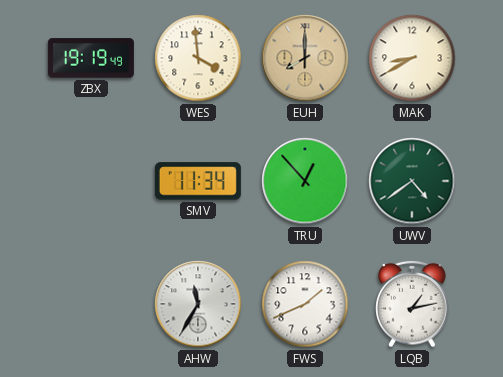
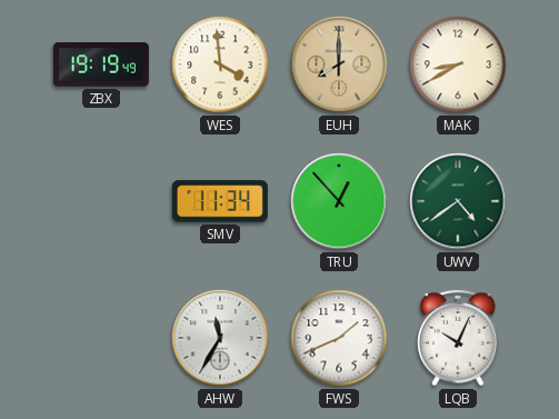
LQB: 1:13 -> 10:04 (458, 338)
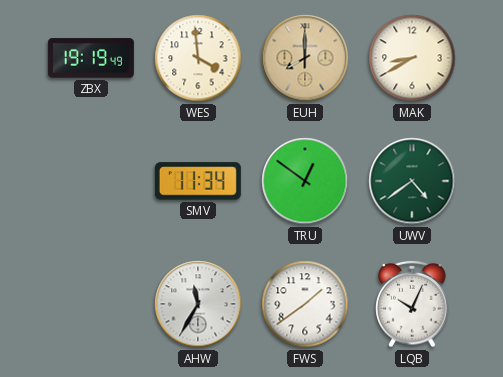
TRU: 12:53 -> 12:51 (305, 181)
FWS: 1:41 -> 1:39 (305, 304)
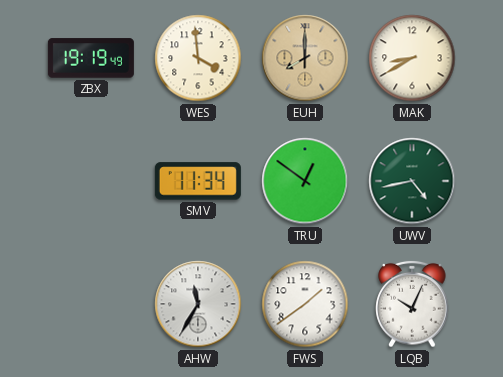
UWV: 4:39 -> 4:43 (412, 181)
